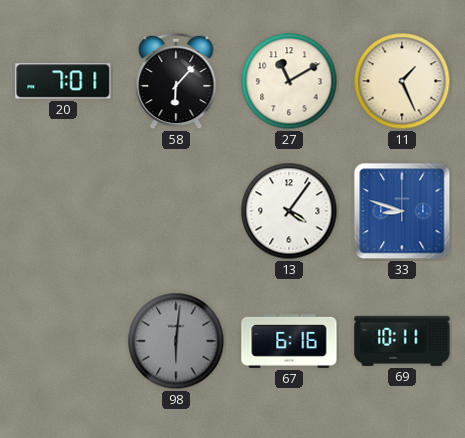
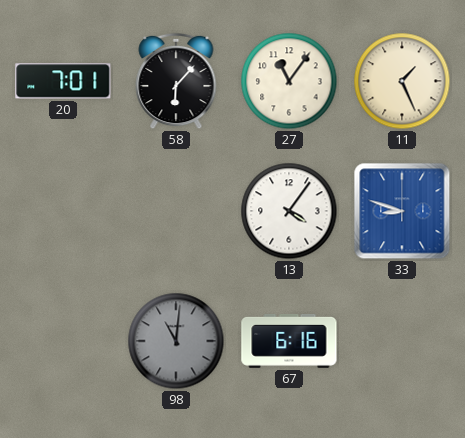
27: 11:10 -> 11:06 (289, 81)
98: 6:01 -> 11:01 (176, 341)
69: 10:11 -> none (402, 341)
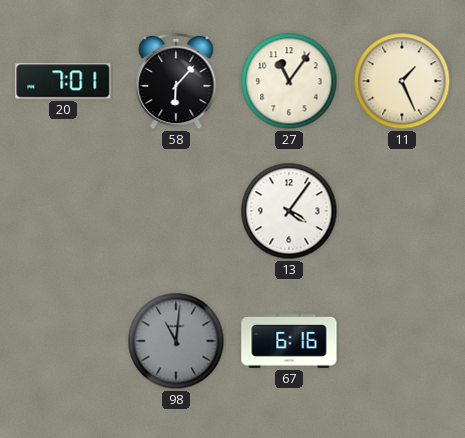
33: 8:48 -> none (402, 211)
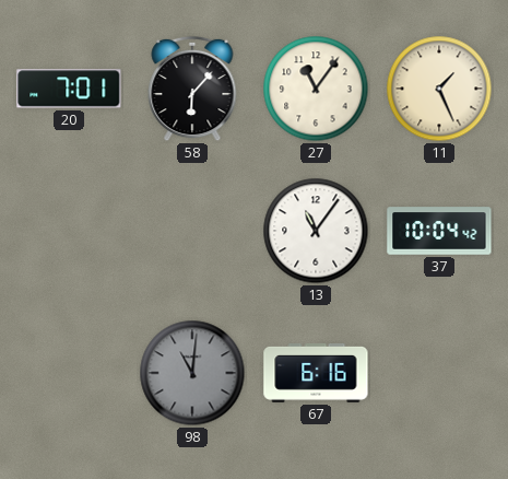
13: 4:06 -> 11:06 (316, 231)
37: none -> 10:04 (439, 231)
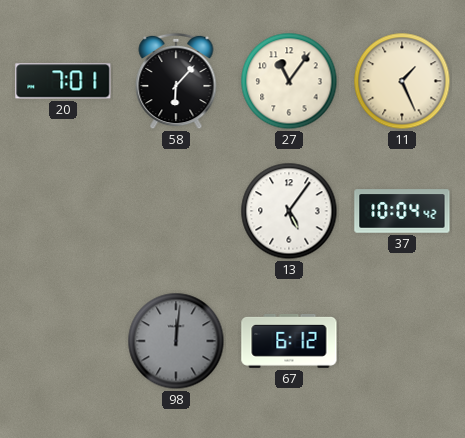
13: 11:06 -> 5:06 (289, 211)
98: 11:01 -> 12:01 (176, 341)
67: 6:16 -> 6:12 (289, 341)
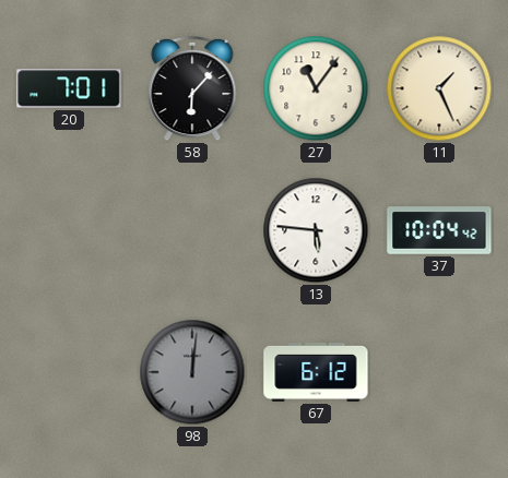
13: 5:06 -> 5:46 (316, 230)
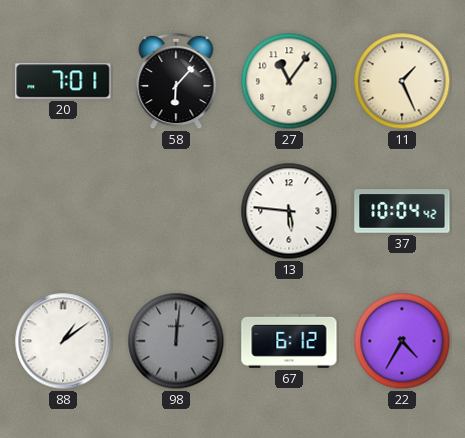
88: none -> 1:09 (63, 341)
22: none -> 4:35 (402, 341)
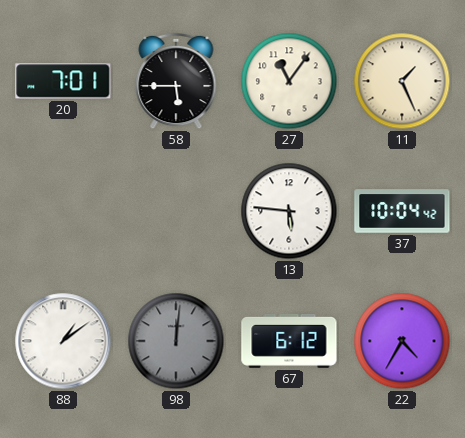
58: 6:07 -> 5:45 (176, 81)
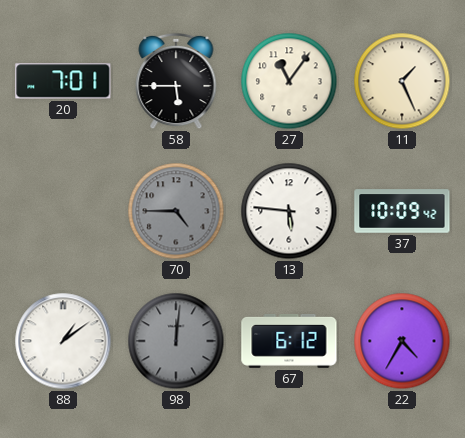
70: none -> 4:45 (176, 211)
37: 10:04 -> 10:09 (402, 211)
